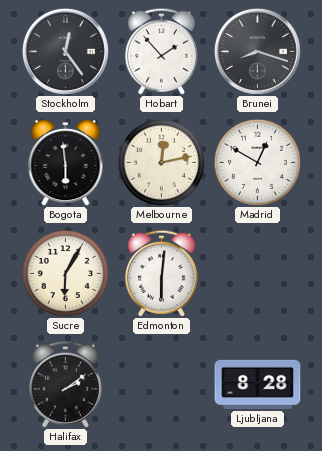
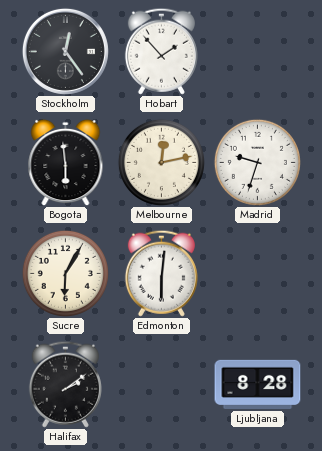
Brunei: 8:18 -> none (257, 51)
Madrid: 12:50 -> 9:33 (257, 162)
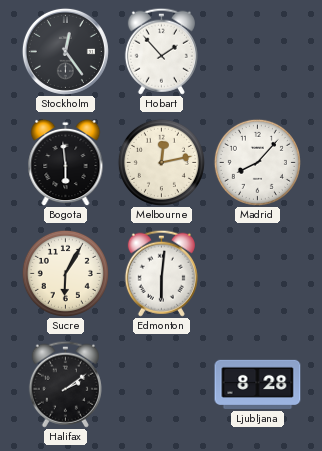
Madrid: 9:33 -> 8:07 (257, 162)
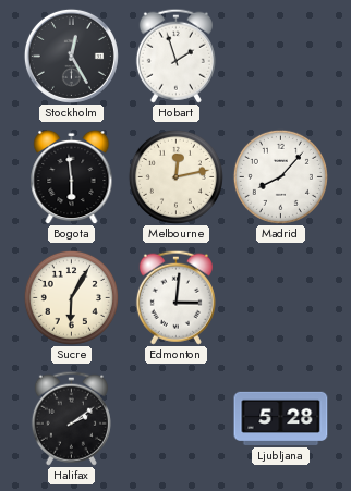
Stockholm: 12:24 -> 12:25 (71, 56)
Hobart: 1:53 -> 1:57 (175, 56)
Edmonton: 6:01 -> 3:01 (175, 297)
Ljubljana: 8:28 -> 5:28 (281, 418)
